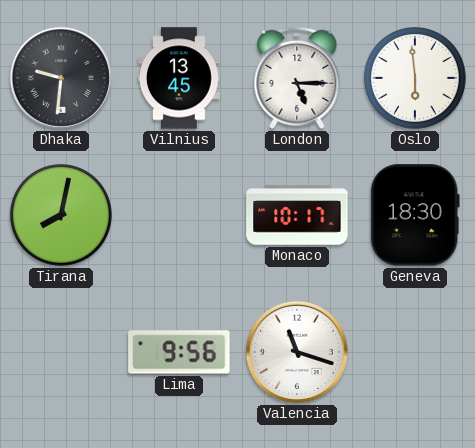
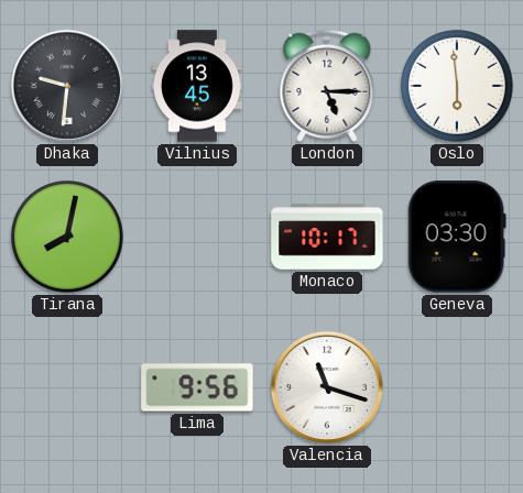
Geneva: 18:30 -> 03:30 (457, 237)
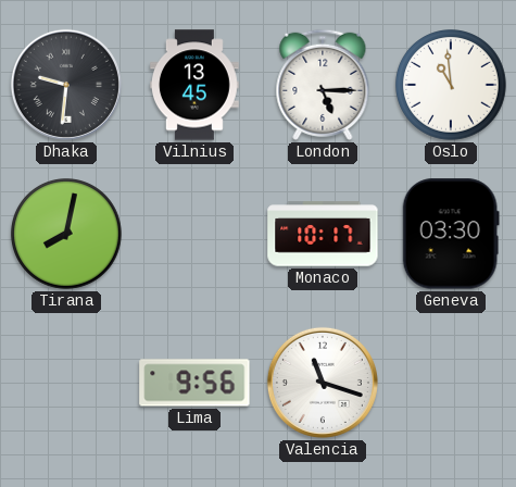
Oslo: 5:59 -> 10:59 (452, 86)
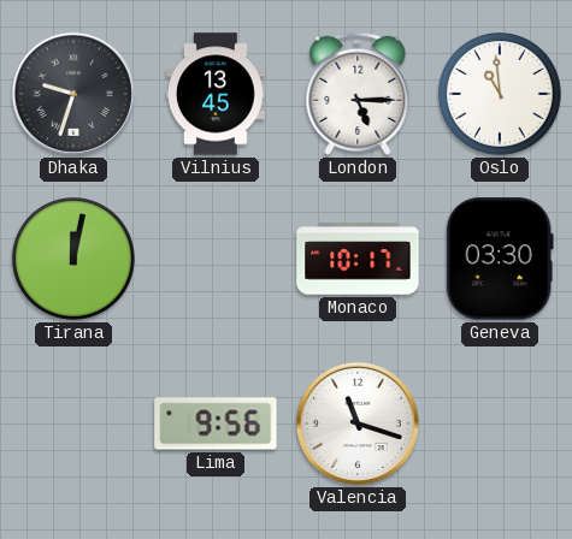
Dhaka: 9:31 -> 9:33 (73, 94)
Tirana: 8:02 -> 12:02 (75, 260)
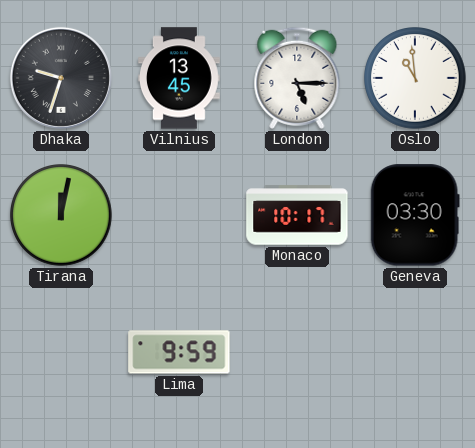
Lima: 9:56 -> 9:59 (179, 352)
Valencia: 11:18 -> none (358, 423)
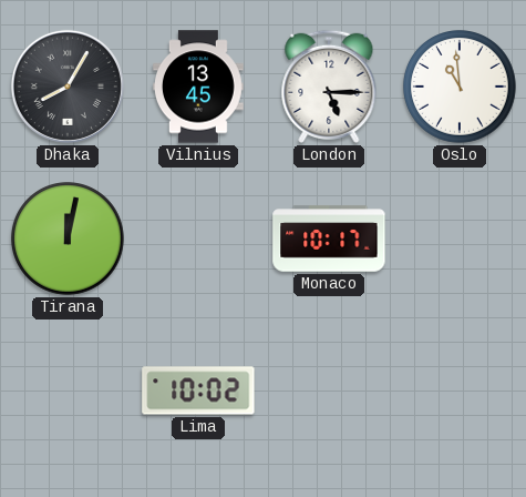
Dhaka: 9:33 -> 8:05 (68, 87)
Geneva: 03:30 -> none (415, 215)
Lima: 9:59 -> 10:02 (198, 390)
